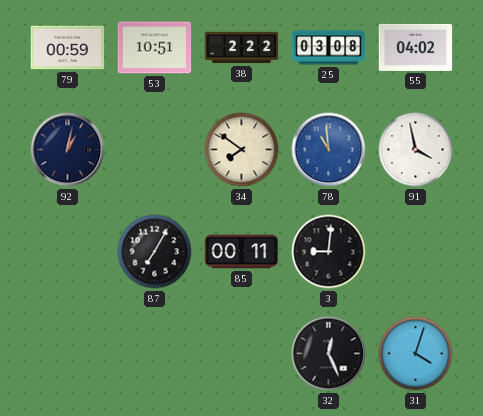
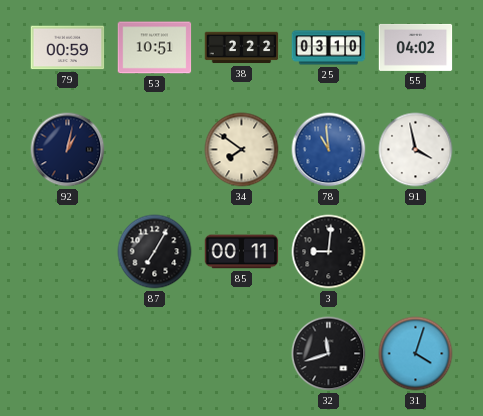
25: 03:08 -> 03:10 (329, 48)
32: 12:26 -> 11:42 (329, 354)
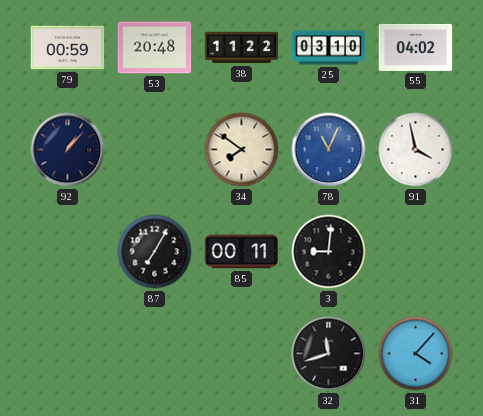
53: 10:51 -> 20:48 (155, 48)
38: 2:22 -> 11:22 (242, 48)
92: 1:02 -> 1:07 (68, 150)
78: 10:59 -> 11:04 (329, 150)
31: 4:03 -> 4:07 (416, 354)
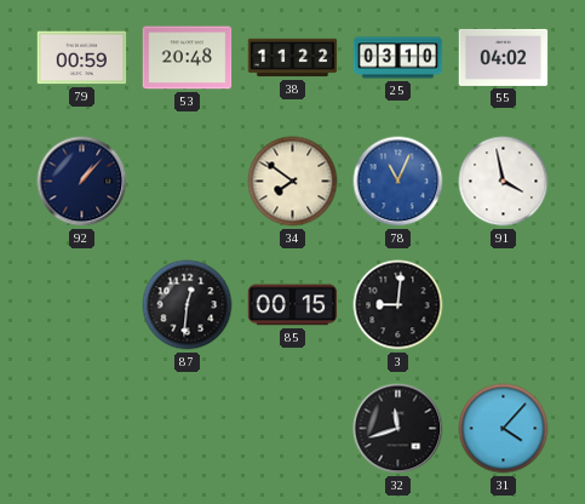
87: 7:05 -> 12:31 (188, 305)
85: 00:11 -> 00:15 (293, 305)
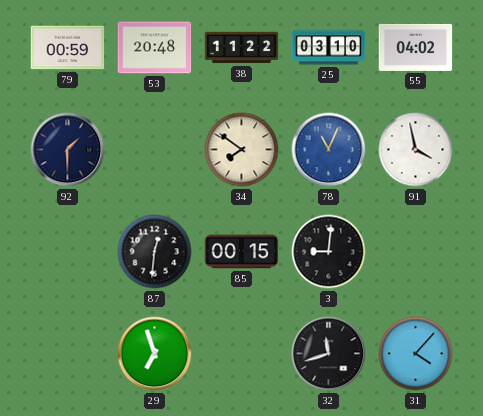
92: 1:07 -> 1:30 (68, 150)
29: none -> 6:57 (155, 354)
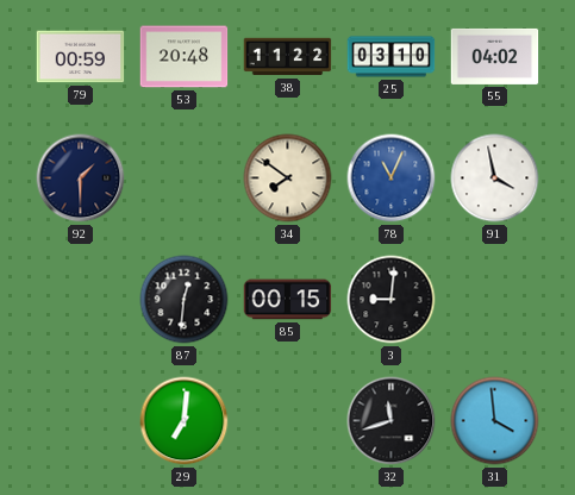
29: 6:57 -> 7:01 (185, 421)
31: 4:07 -> 3:59 (495, 421)
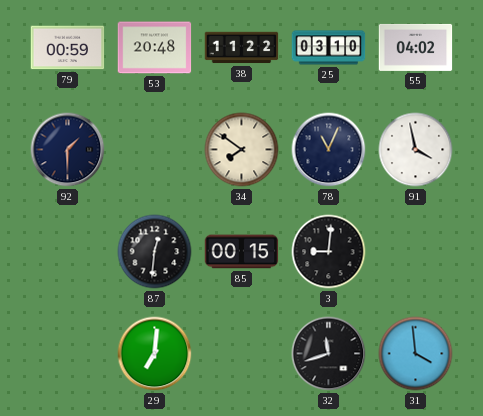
78 dial: blue -> navy (329, 150)
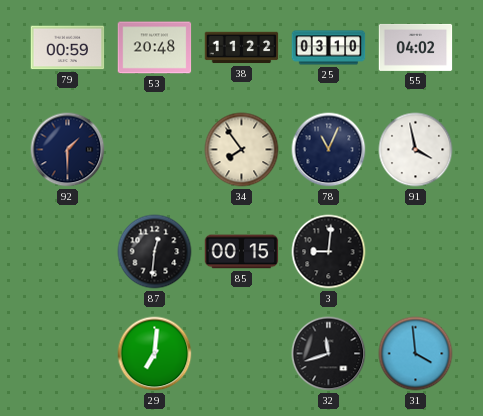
34: 7:51 -> 7:54 (242, 150)
